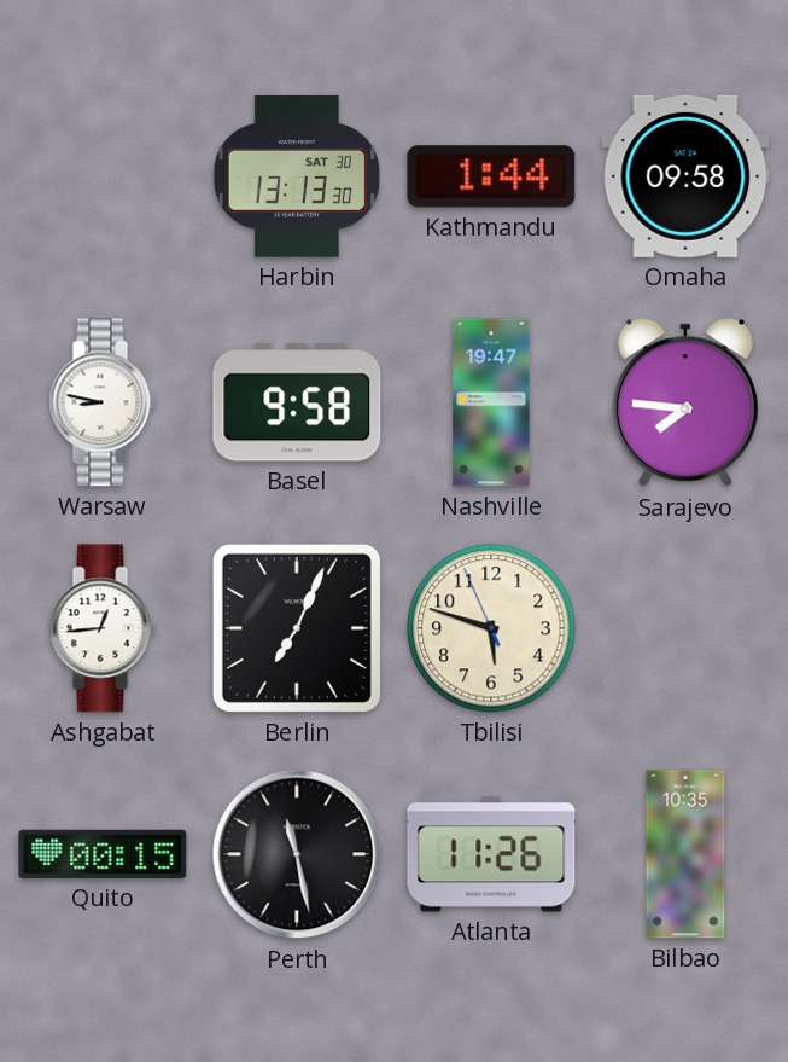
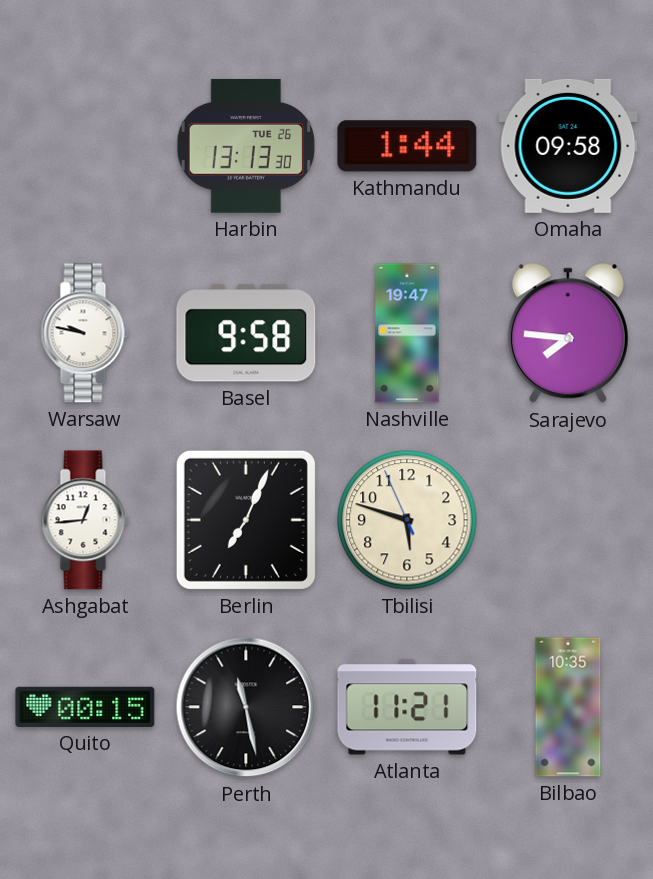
Harbin date: SAT 30 -> TUE 26 (246, 146)
Warsaw: 8:47 -> 9:47 (85, 333)
Atlanta: 11:26 -> 11:21 (407, 707)
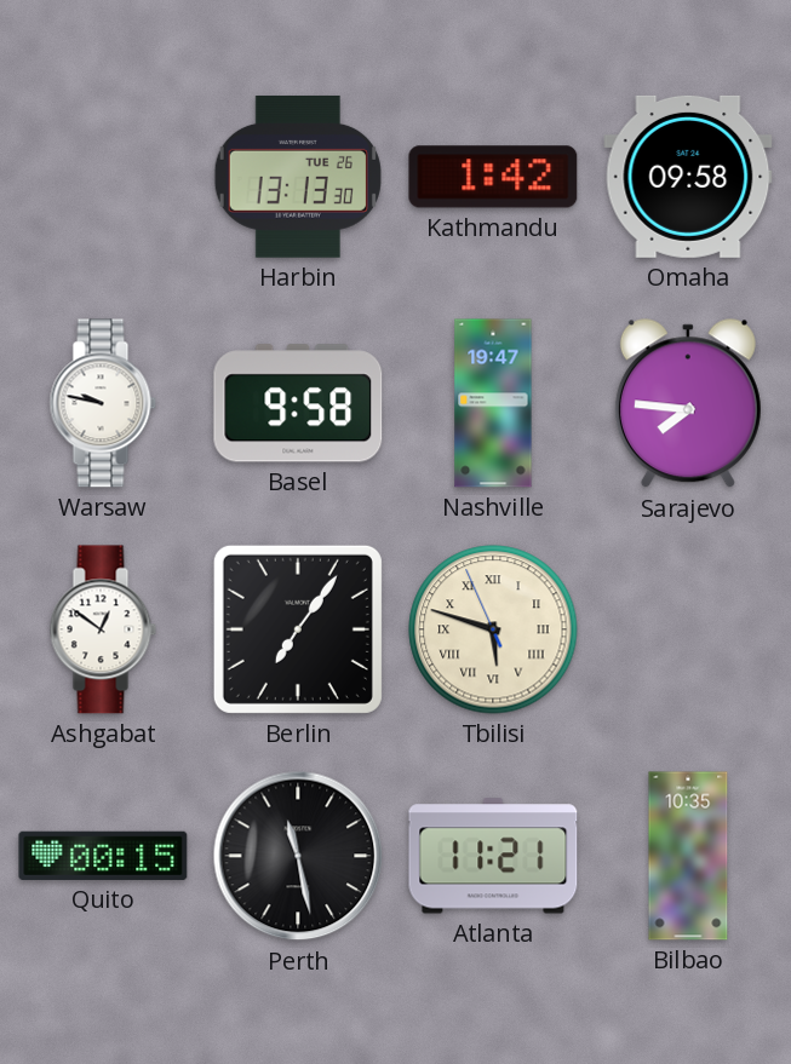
Kathmandu: 1:44 -> 1:42 (493, 177)
Ashgabat: 12:44 -> 12:51 (103, 629)
Berlin: 7:04 -> 7:06 (298, 629)
Tbilisi numerals: Arabic -> Roman (493, 629)
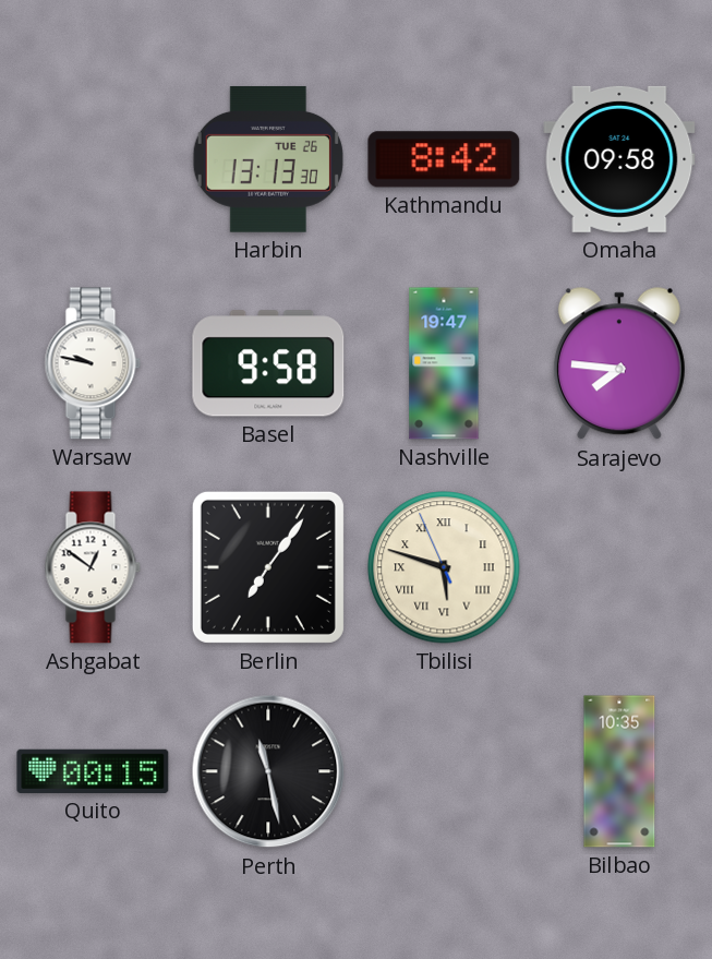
Kathmandu: 1:42 -> 8:42 (444, 159)
Atlanta: 11:21 -> none (493, 856)
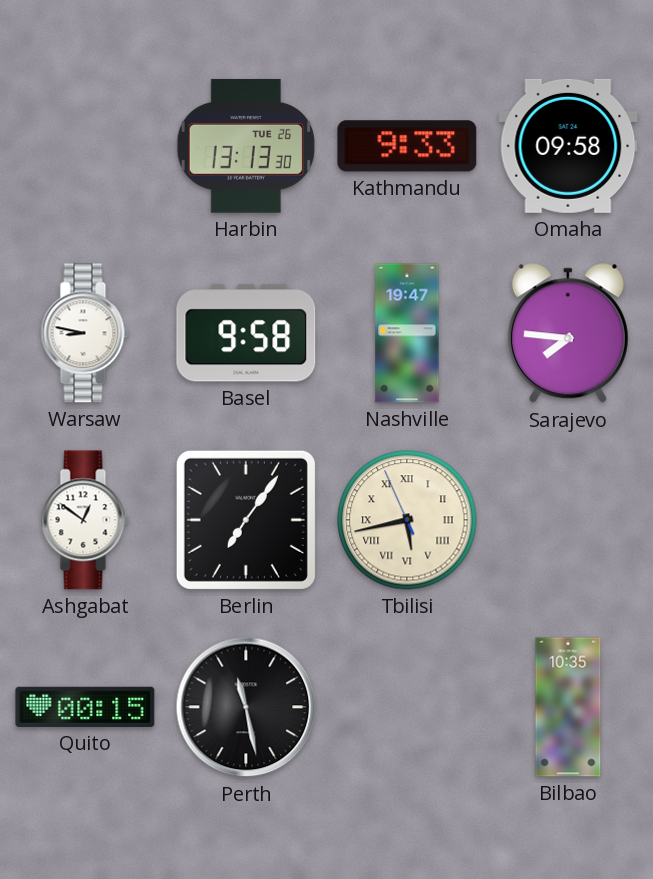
Kathmandu: 8:42 -> 9:33 (407, 146)
Warsaw: 9:47 -> 8:47 (85, 333)
Tbilisi: 5:47 -> 5:42 (407, 520)
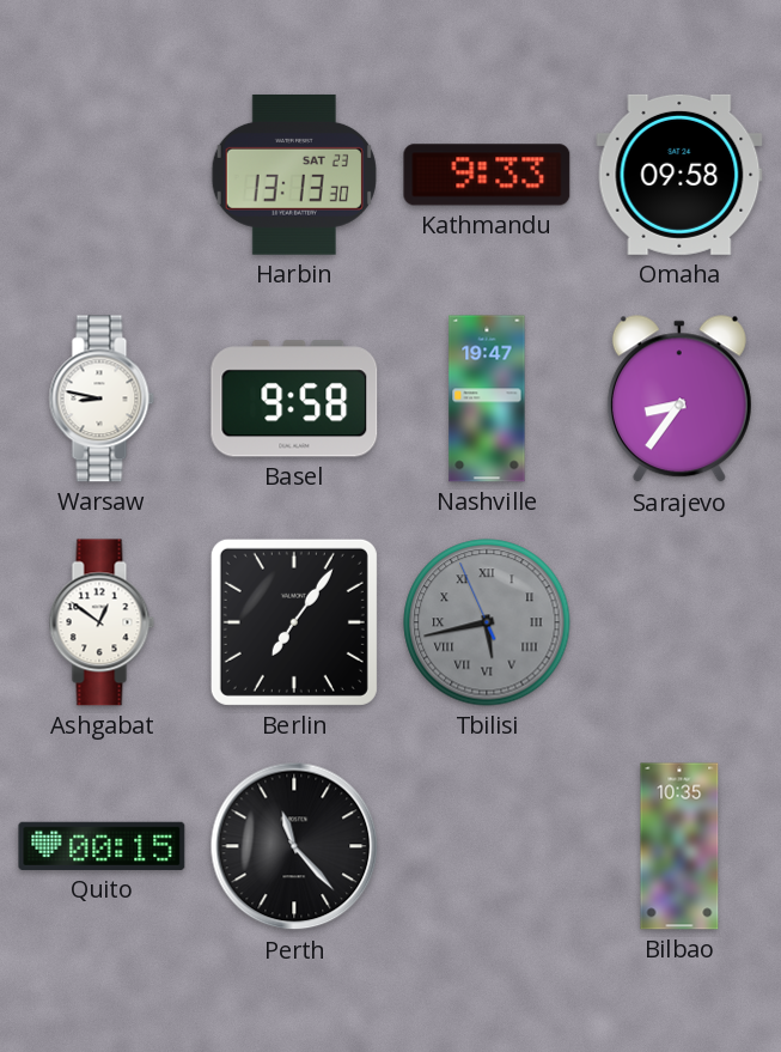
Harbin date: TUE 26 -> SAT 23 (294, 175)
Sarajevo: 7:46 -> 8:36 (679, 400)
Tbilisi dial: cream -> grey (487, 622)
Perth: 11:28 -> 11:23 (294, 846)
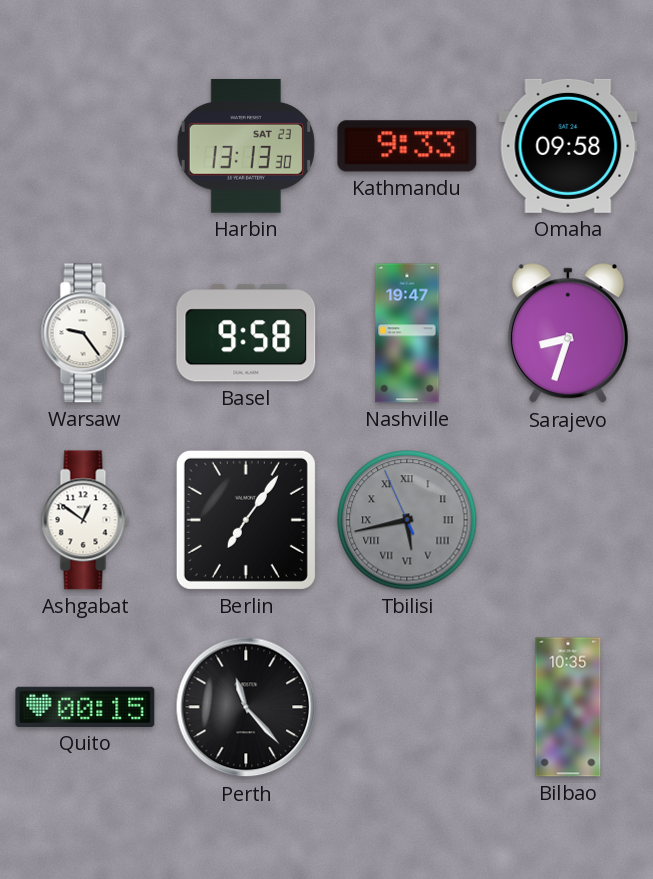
Warsaw: 8:47 -> 9:24 (85, 333)
Sarajevo: 8:36 -> 8:33 (568, 334)
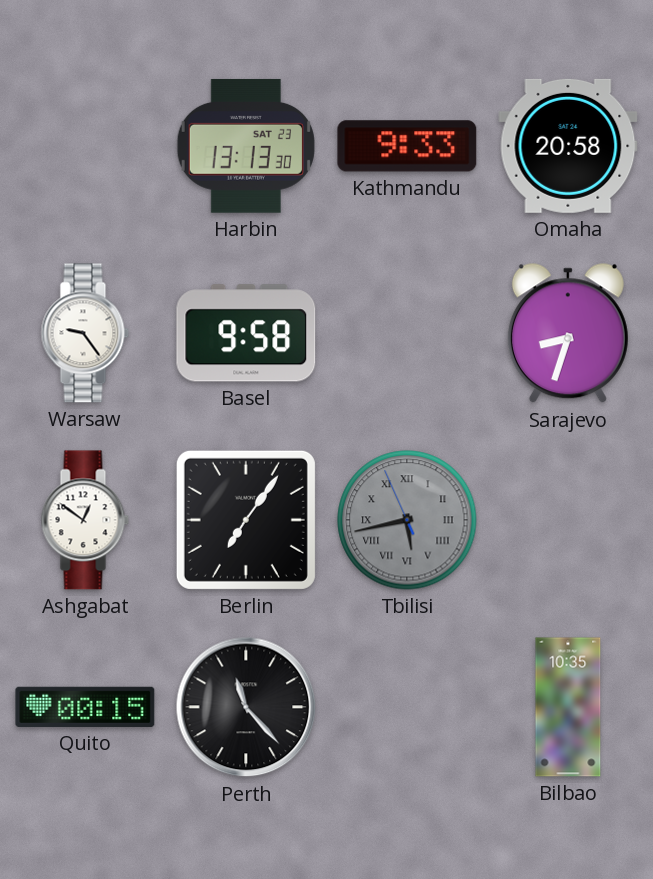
Omaha: 09:58 -> 20:58 (568, 146)
Nashville: 19:47 -> none (407, 333)
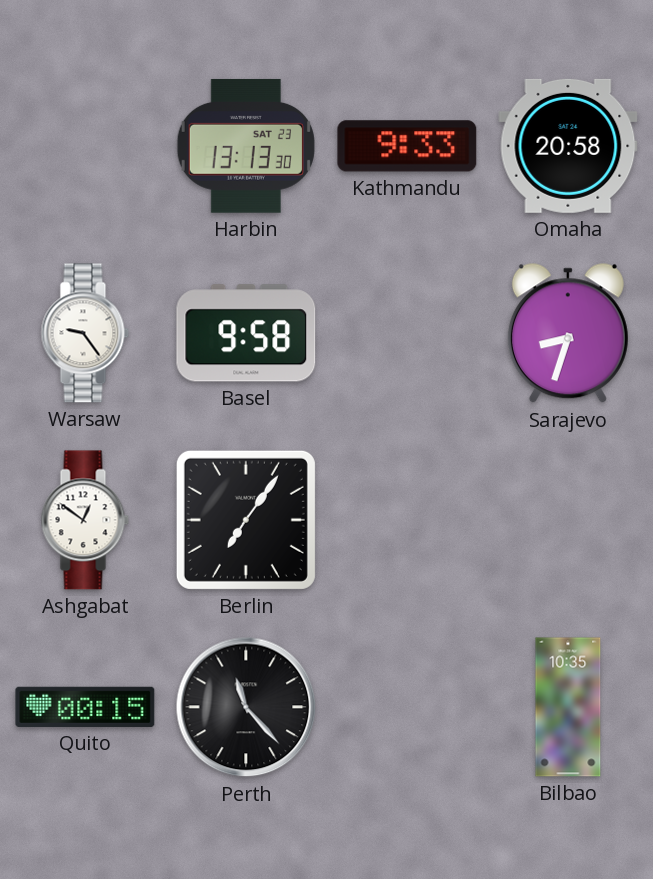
Tbilisi: 5:42 -> none (407, 520)
